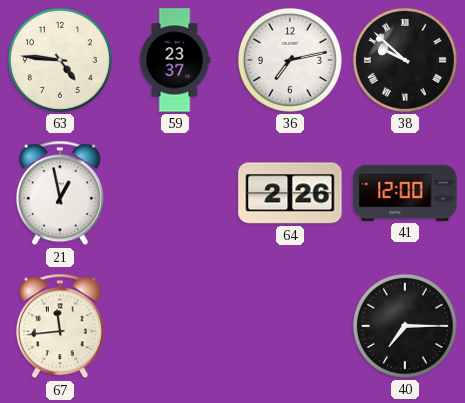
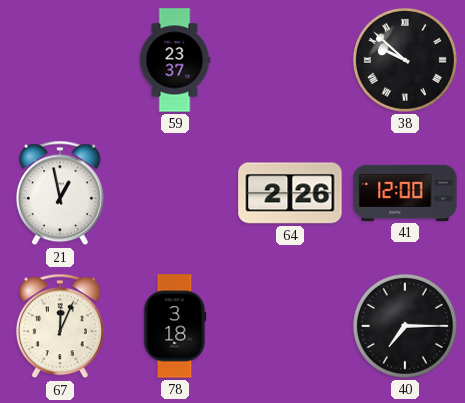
63: 4:46 -> none (60, 60)
36: 7:13 -> none (290, 60)
67: 11:44 -> 12:04 (60, 326)
78: none -> 3:18 (175, 326)
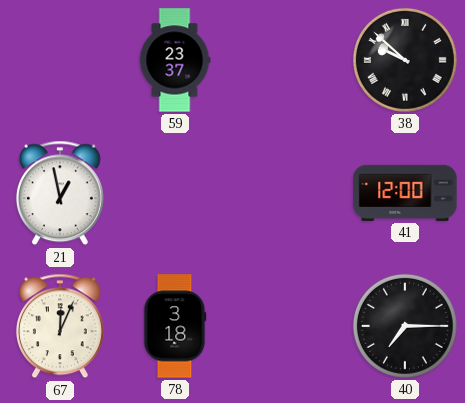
64: 2:26 -> none (290, 193)
